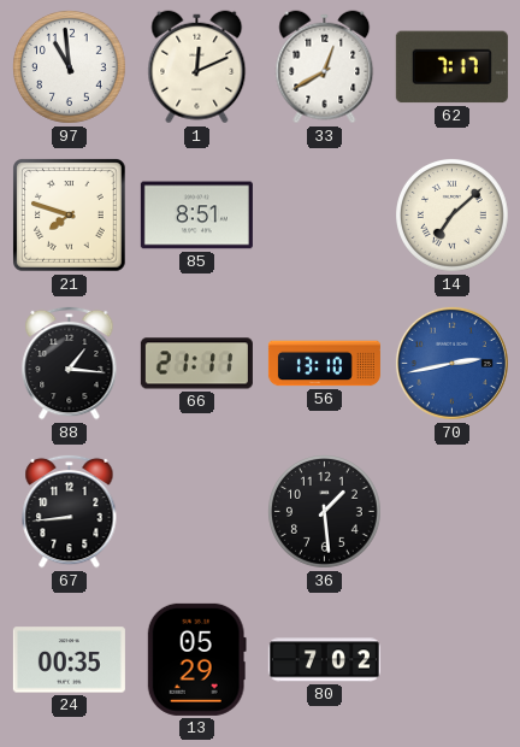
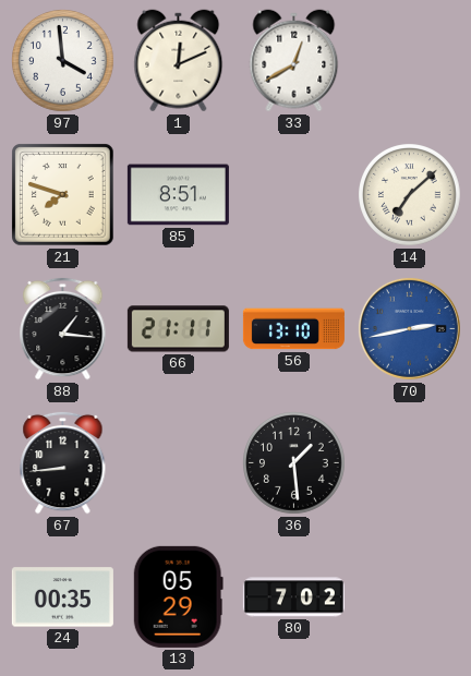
97: 10:59 -> 3:59 (63, 61)
62: 7:17 -> none (451, 67)
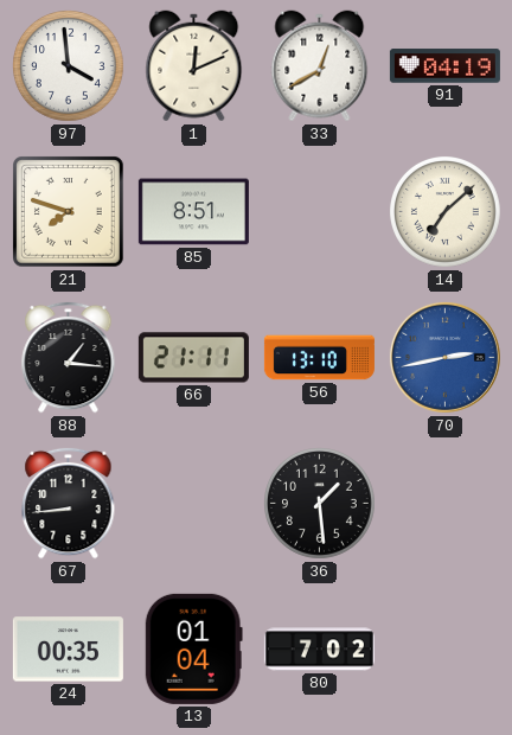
91: none -> 04:19 (444, 66)
13: 05:29 -> 01:04 (193, 648)
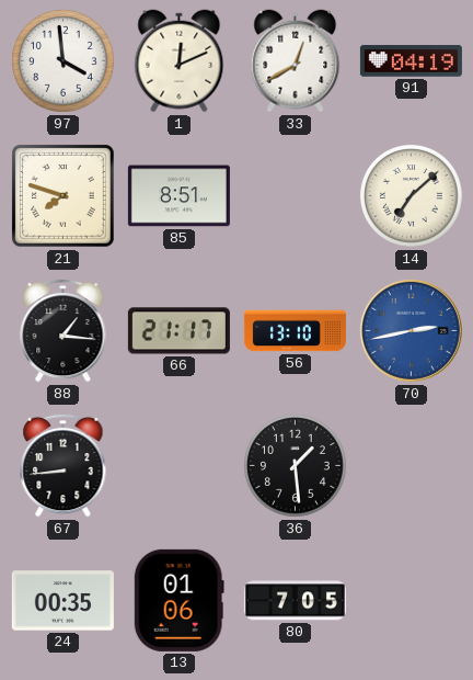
66: 21:11 -> 21:17 (178, 331)
13: 01:04 -> 01:06 (178, 600)
80: 7:02 -> 7:05 (295, 601)
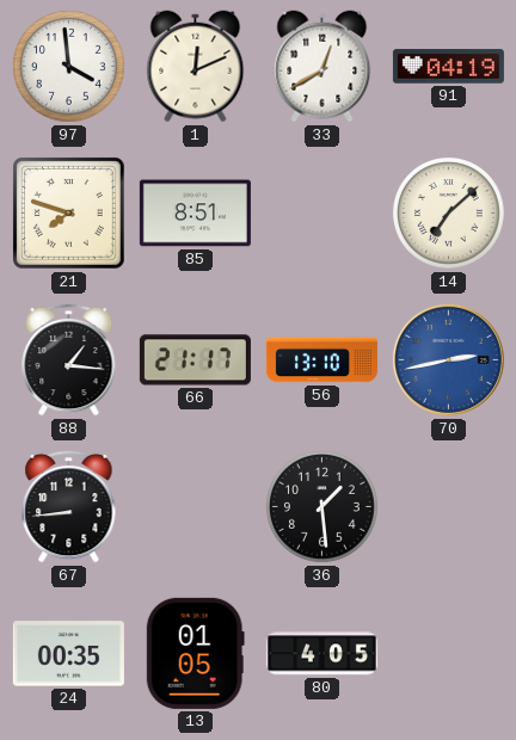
13: 01:06 -> 01:05 (195, 653)
80: 7:05 -> 4:05 (321, 654)
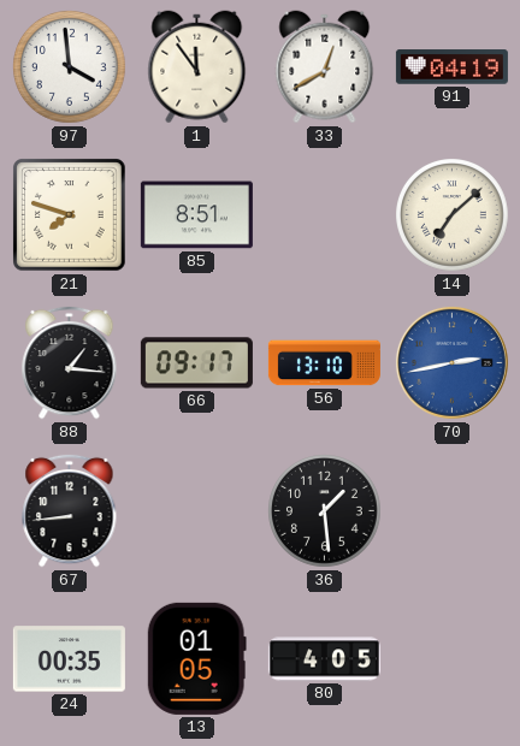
1: 12:11 -> 11:54 (197, 67)
66: 21:17 -> 09:17 (196, 363)
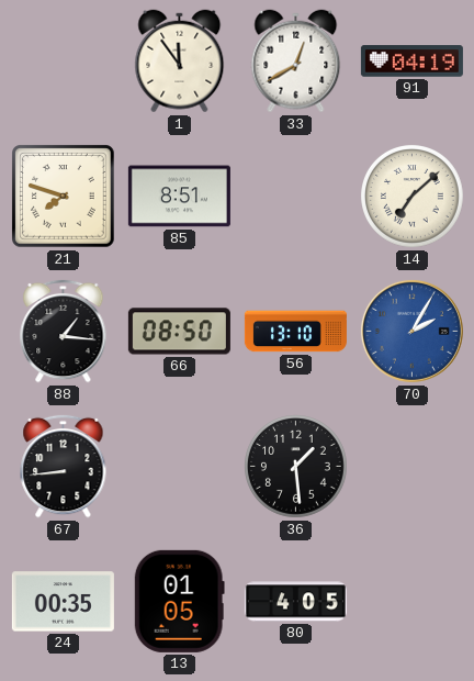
97: 3:59 -> none (70, 67)
66: 09:17 -> 08:50 (179, 332)
70: 2:43 -> 2:05 (411, 331)
